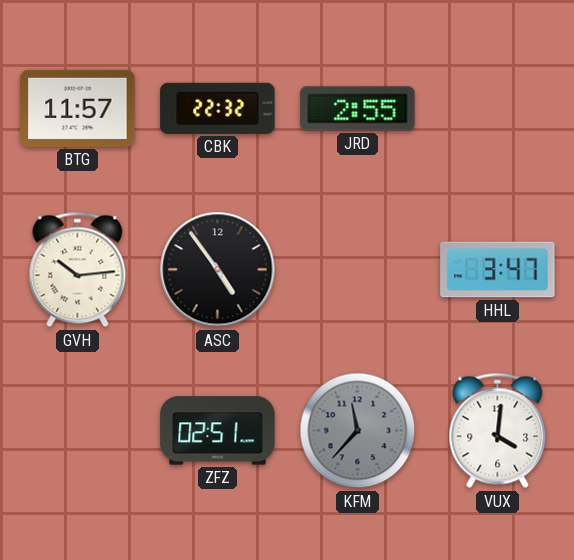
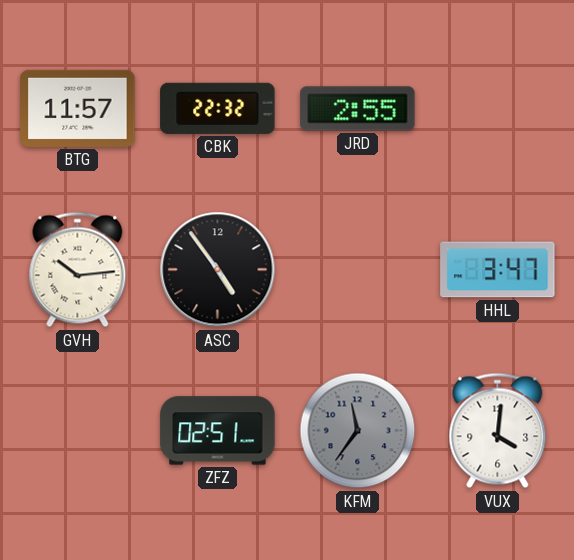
KFM: 11:37 -> 11:36 (358, 431)
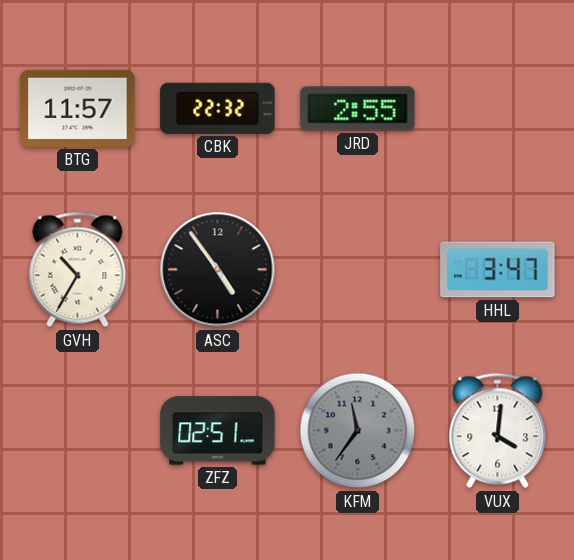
GVH: 10:14 -> 10:35 (78, 270)
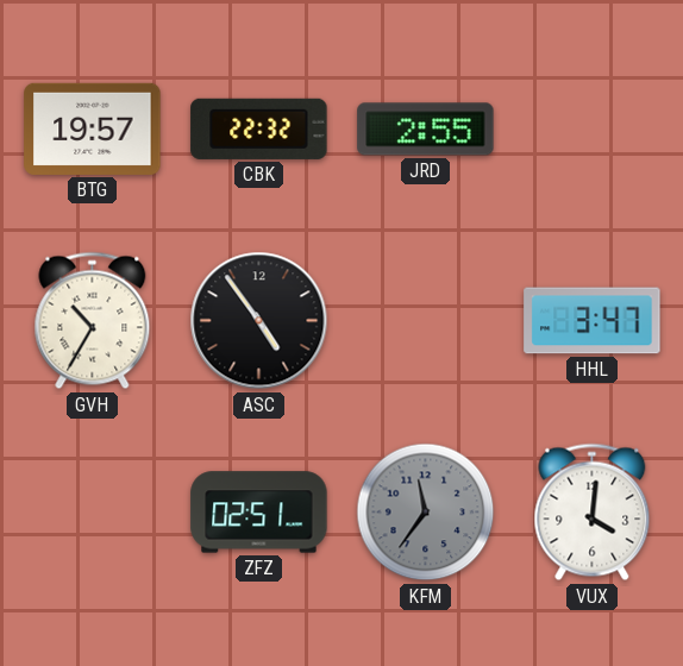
BTG: 11:57 -> 19:57 (93, 128)
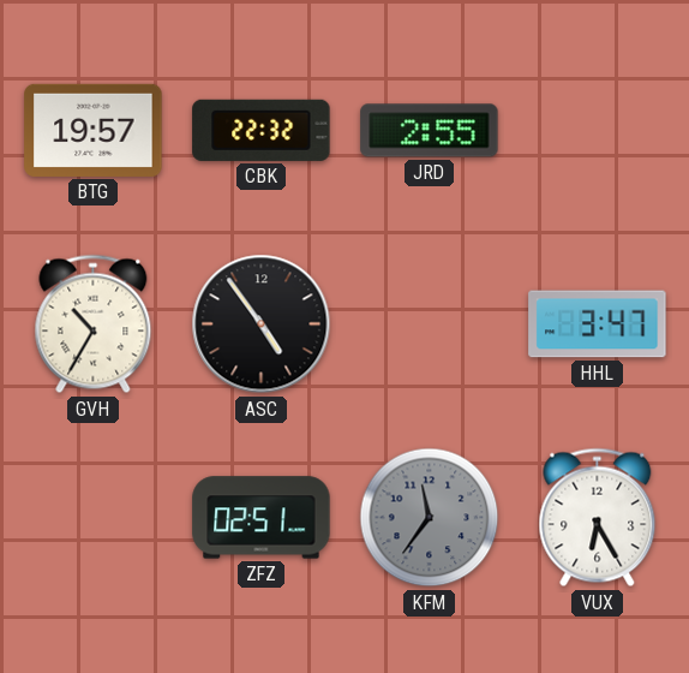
VUX: 4:01 -> 6:25 (598, 518)
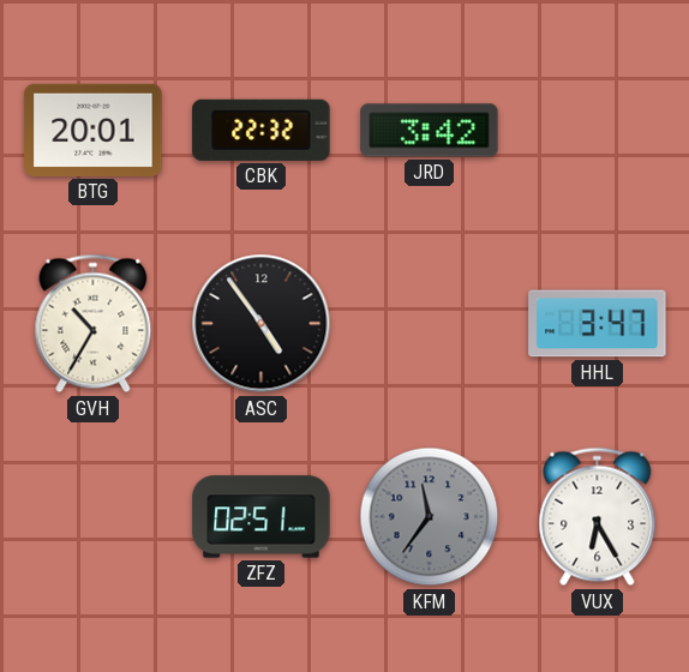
BTG: 19:57 -> 20:01 (94, 130)
JRD: 2:55 -> 3:42 (430, 131)
